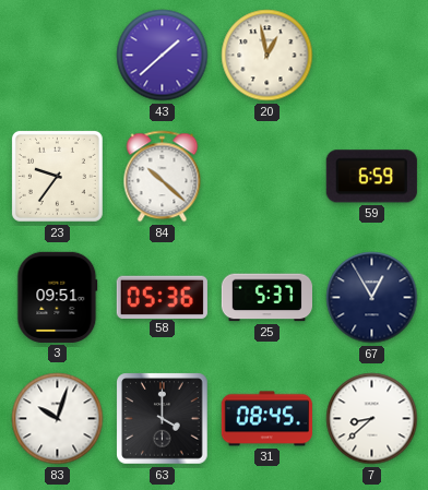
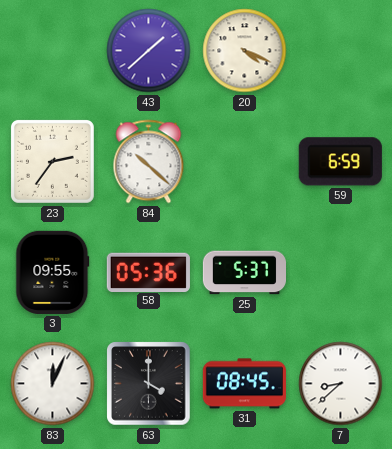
20: 12:58 -> 4:19 (245, 51)
23: 9:36 -> 2:36 (52, 161)
3: 09:51 -> 09:55 (53, 272)
67: 12:55 -> none (372, 298)
83: 10:03 -> 12:04 (53, 384)
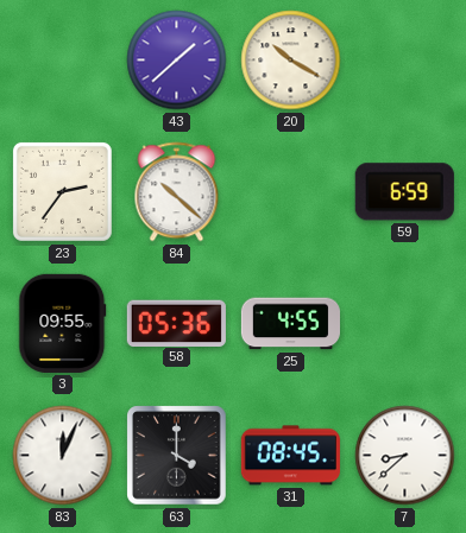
20: 4:19 -> 10:20 (291, 61)
25: 5:37 -> 4:55 (290, 324)
